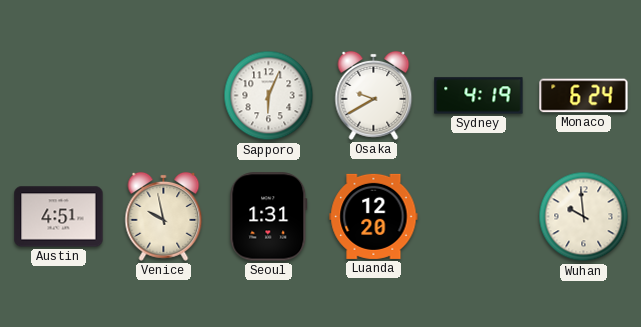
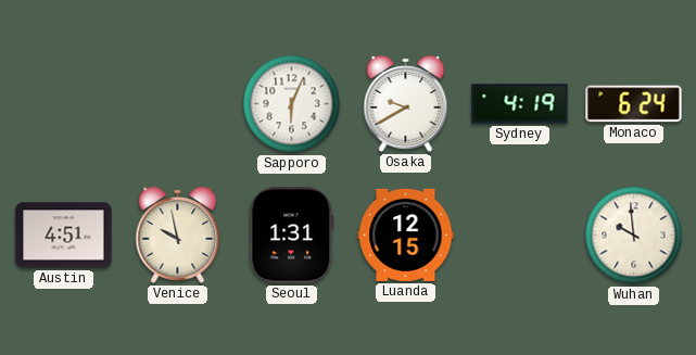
Luanda: 12:20 -> 12:15 (406, 234)
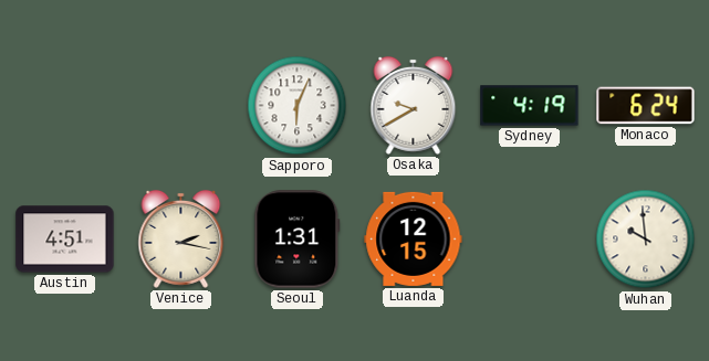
Venice: 9:58 -> 2:17 (181, 238)
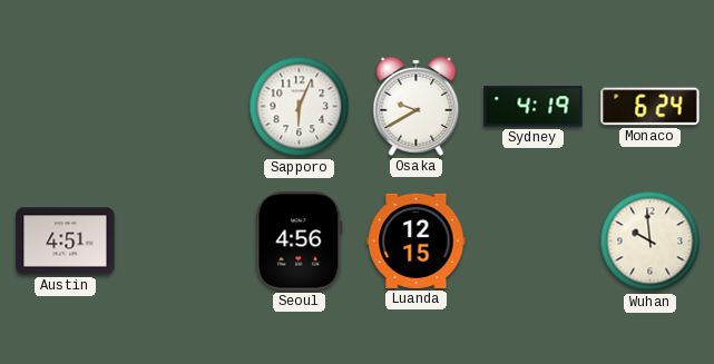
Venice: 2:17 -> none (181, 238)
Seoul: 1:31 -> 4:56 (300, 242)
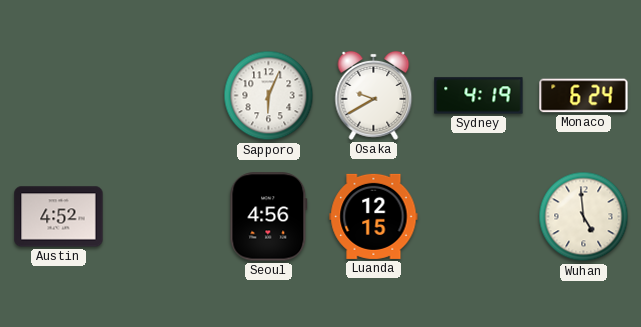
Austin: 4:51 -> 4:52 (59, 217)
Wuhan: 9:59 -> 4:59 (584, 217)
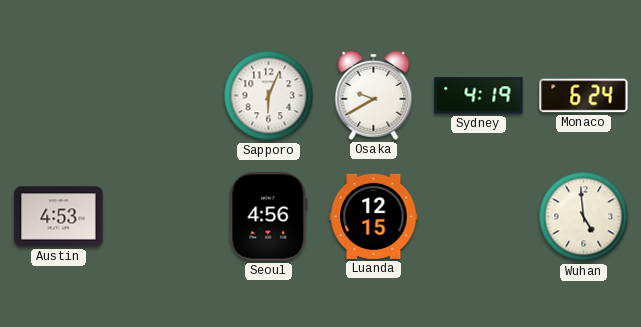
Austin: 4:52 -> 4:53 (59, 217)
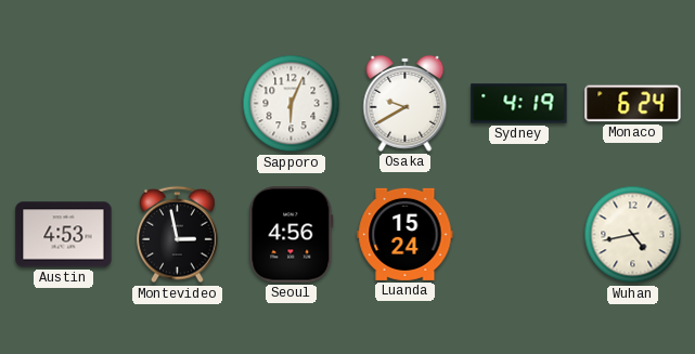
Montevideo: none -> 2:58 (178, 235)
Luanda: 12:15 -> 15:24 (406, 234)
Wuhan: 4:59 -> 4:43 (633, 235)
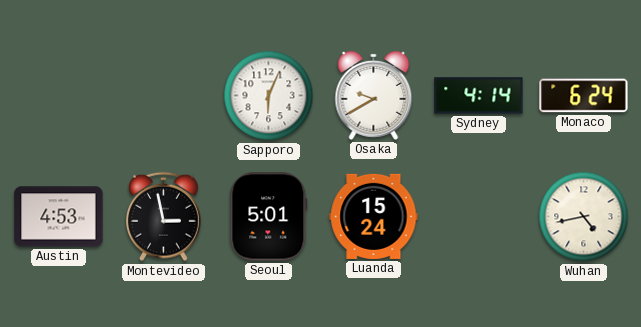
Sydney: 4:19 -> 4:14 (479, 96)
Seoul: 4:56 -> 5:01 (269, 217)
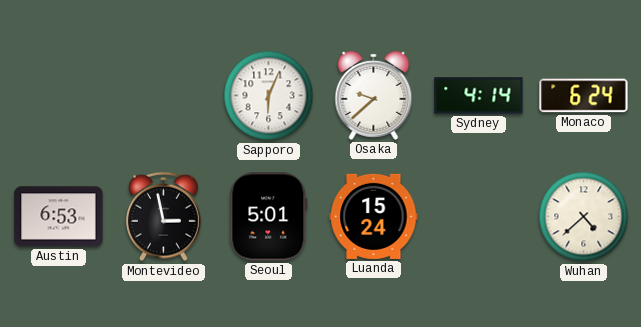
Osaka: 9:40 -> 9:38 (374, 95)
Austin: 4:53 -> 6:53 (59, 217)
Wuhan: 4:43 -> 4:38 (584, 217)
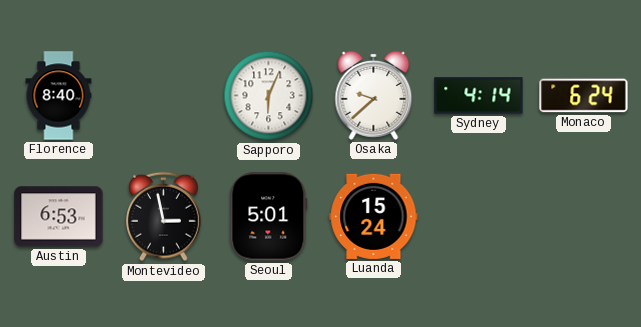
Florence: none -> 8:40 (59, 96)
Wuhan: 4:38 -> none (584, 217)
